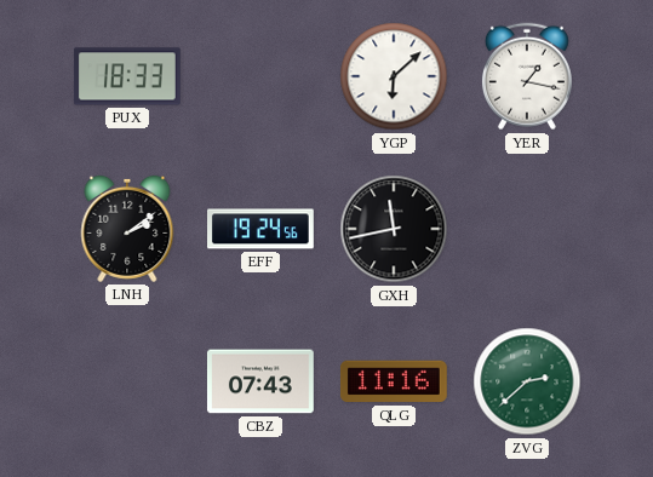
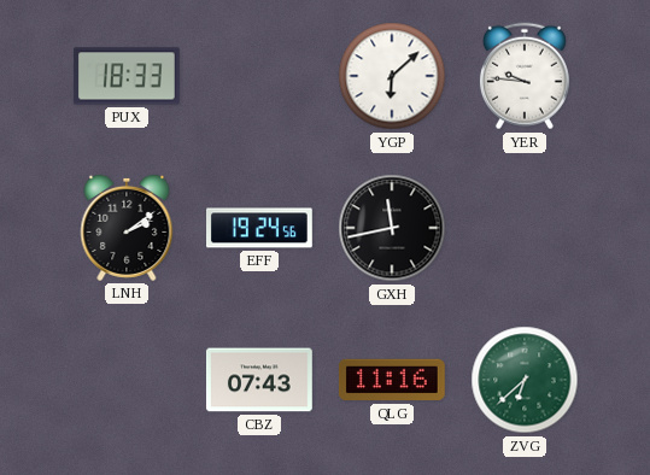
YER: 1:17 -> 9:46 (525, 76)
ZVG: 2:38 -> 6:38 (525, 380)
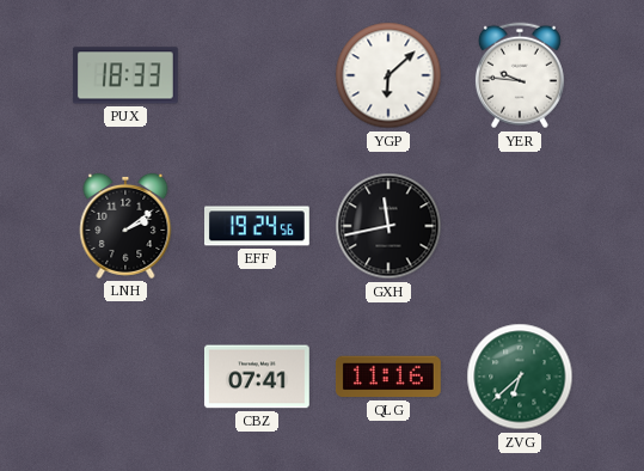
CBZ: 07:43 -> 07:41 (257, 377)
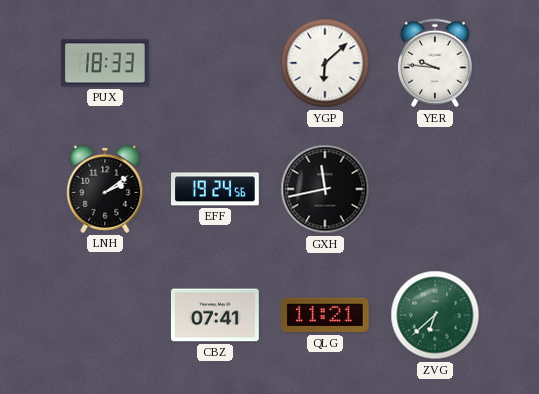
QLG: 11:16 -> 11:21 (325, 315)
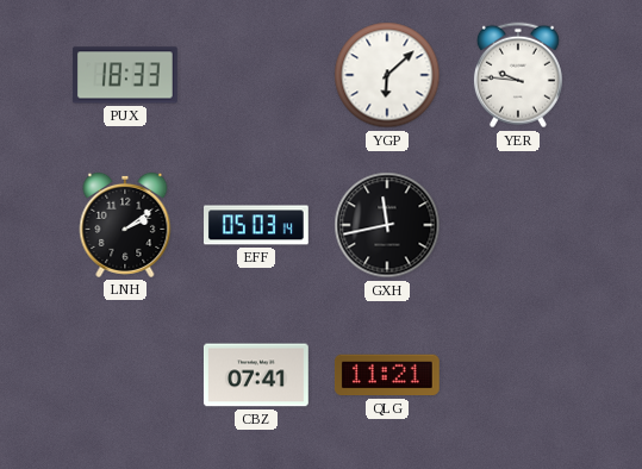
EFF: 19:24 -> 05:03 (257, 225)
ZVG: 6:38 -> none (435, 315)
